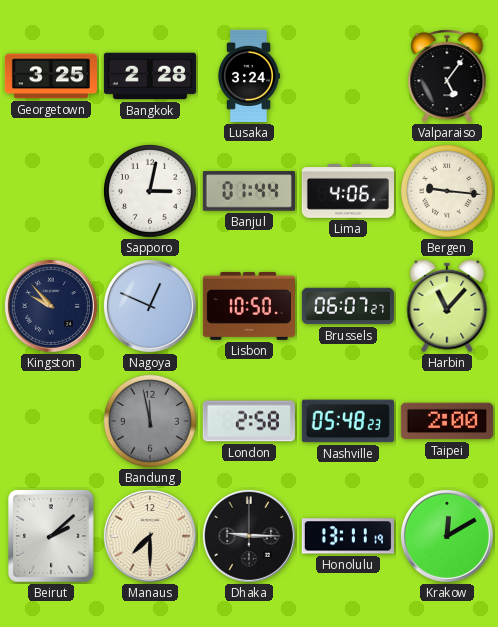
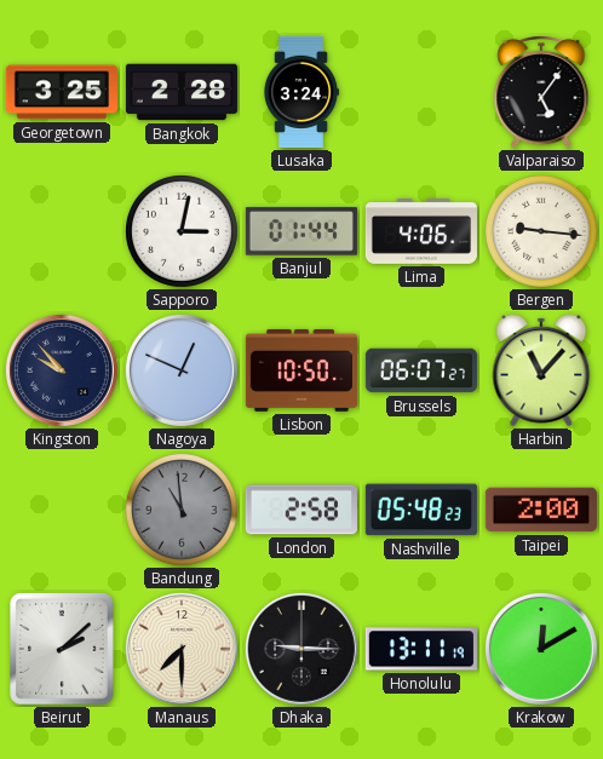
Bandung: 11:58 -> 10:59 (182, 510)
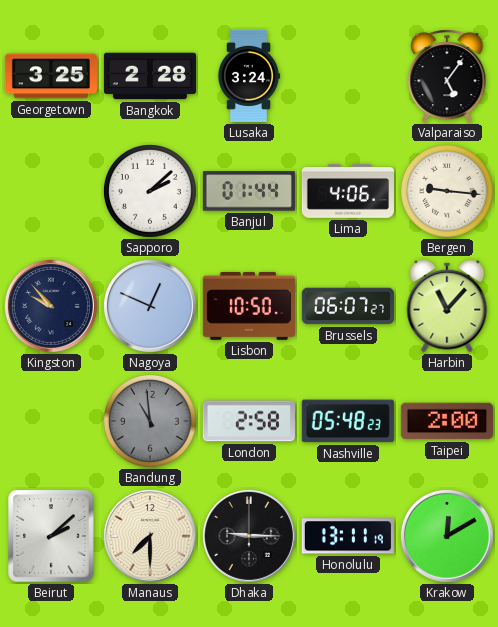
Sapporo: 3:02 -> 2:08 (150, 191)
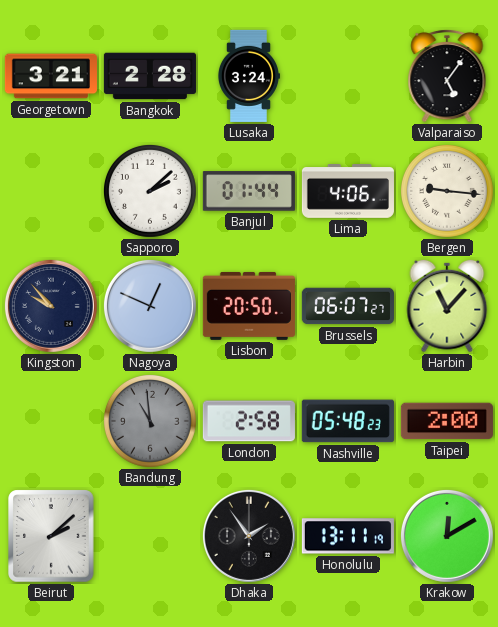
Georgetown: 3:25 -> 3:21 (51, 76)
Lisbon: 10:50 -> 20:50 (249, 306)
Manaus: 7:30 -> none (150, 536)
Dhaka: 9:15 -> 1:54 (249, 536)
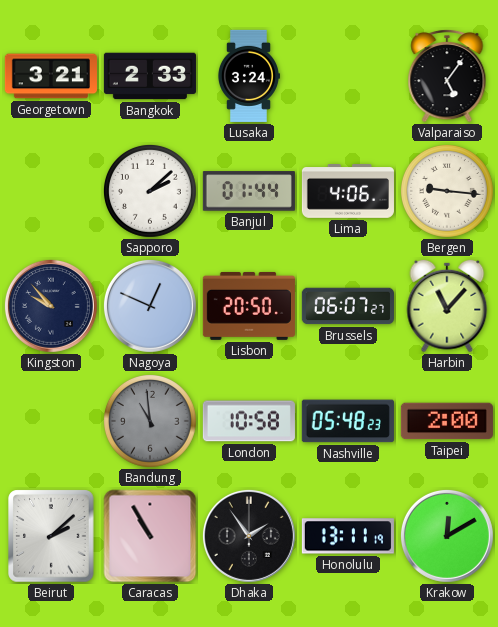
Bangkok: 2:28 -> 2:33 (150, 76)
London: 2:58 -> 10:58 (249, 421)
Caracas: none -> 10:55 (150, 536)
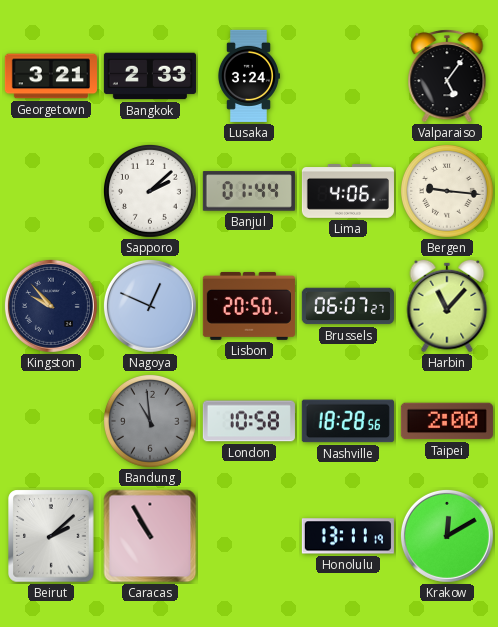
Nashville: 05:48 -> 18:28 (348, 421)
Dhaka: 1:54 -> none (249, 536)
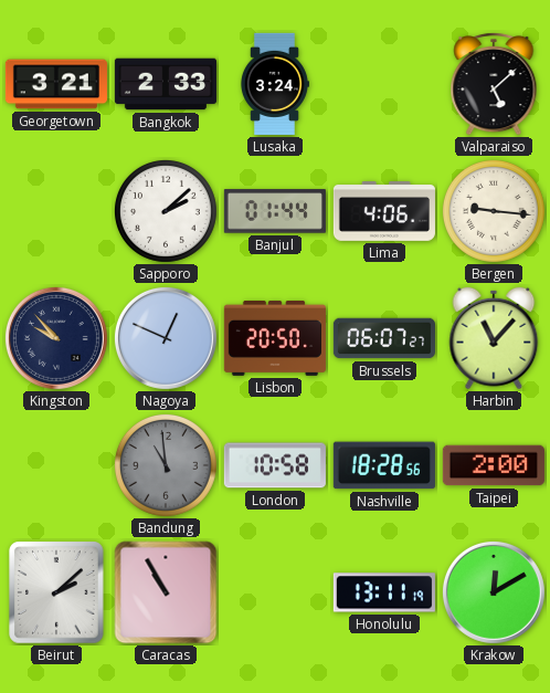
Valparaiso: 5:06 -> 5:08 (494, 84)
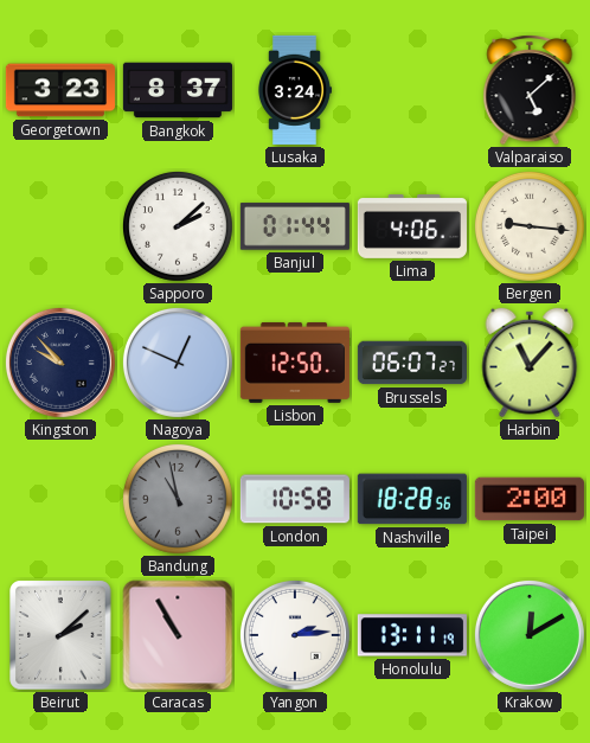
Georgetown: 3:21 -> 3:23 (60, 90)
Bangkok: 2:33 -> 8:37 (178, 90)
Lisbon: 20:50 -> 12:50 (295, 363)
Bandung: 10:59 -> 10:58 (178, 499)
Yangon: none -> 2:14 (295, 635)
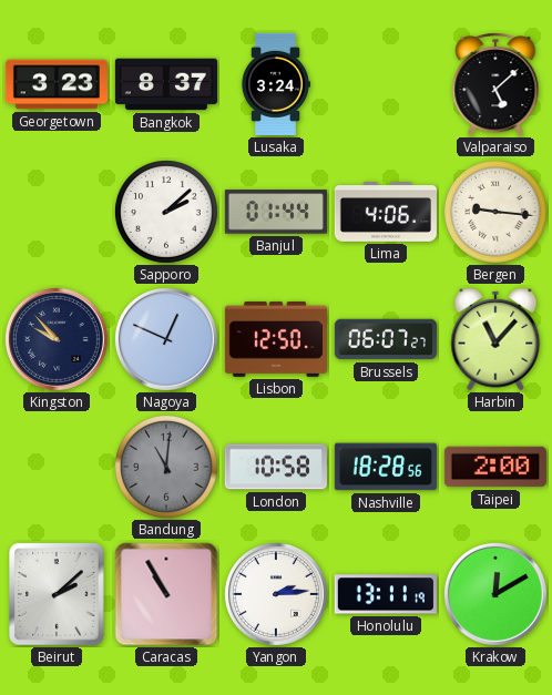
Bandung: 10:58 -> 11:01 (166, 467)
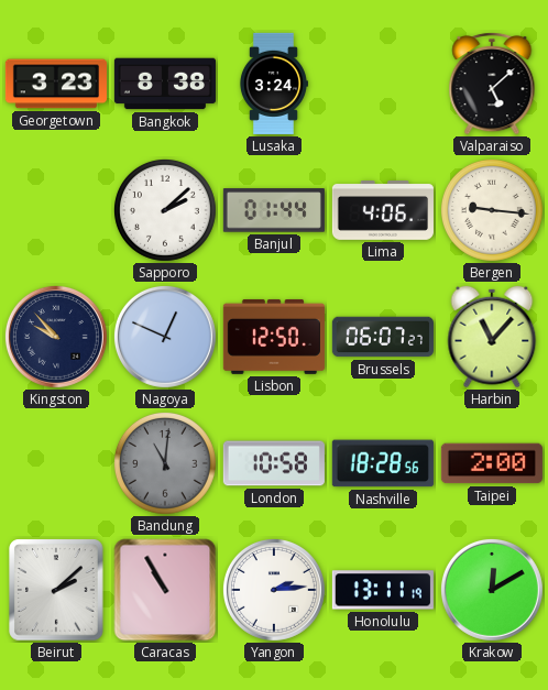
Bangkok: 8:37 -> 8:38 (165, 84)
